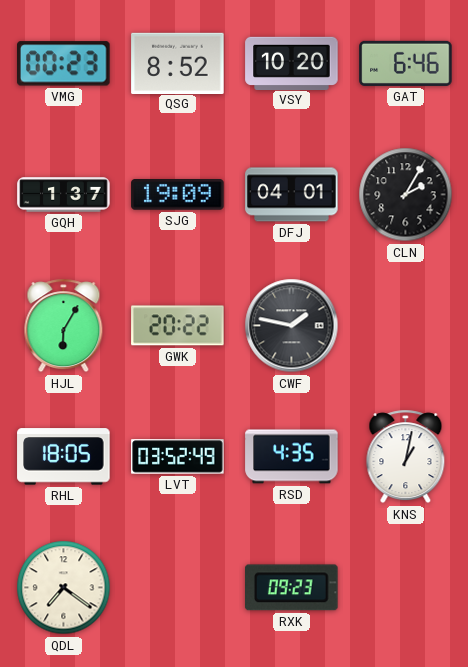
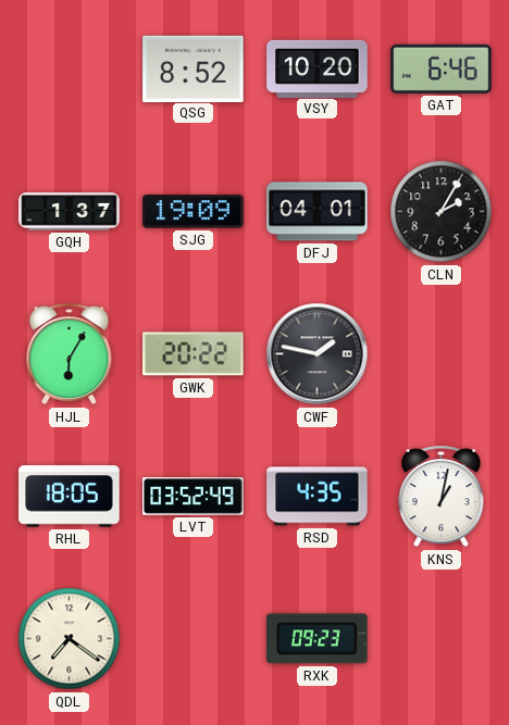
VMG: 00:23 -> none (64, 64)
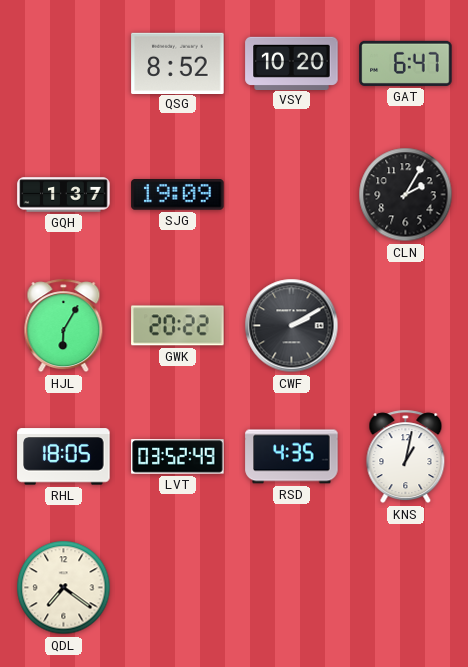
GAT: 6:46 -> 6:47 (406, 63)
DFJ: 04:01 -> none (318, 212)
CWF: 1:47 -> 2:10 (292, 326)
RXK: 09:23 -> none (318, 639)
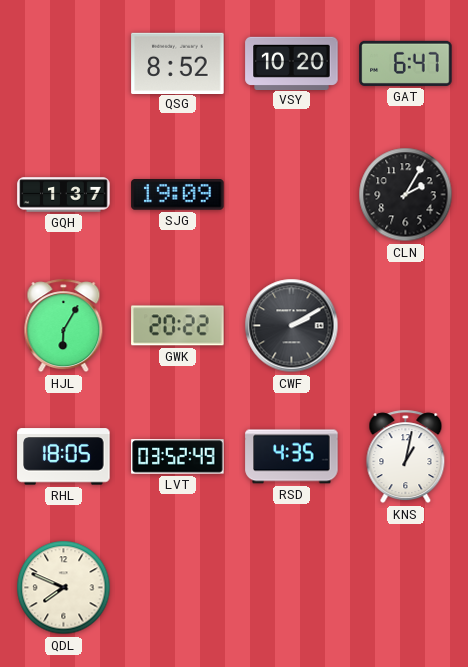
QDL: 7:21 -> 7:49 (64, 588)
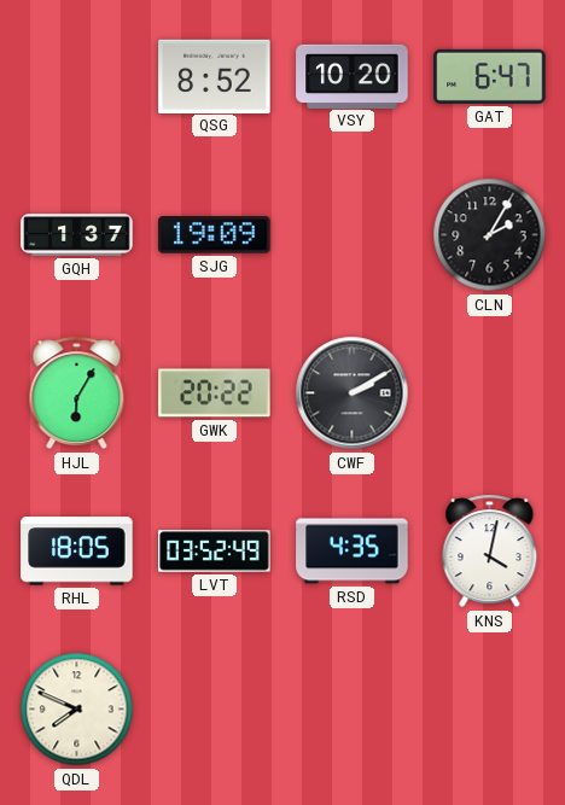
KNS: 1:02 -> 4:02 (490, 552)
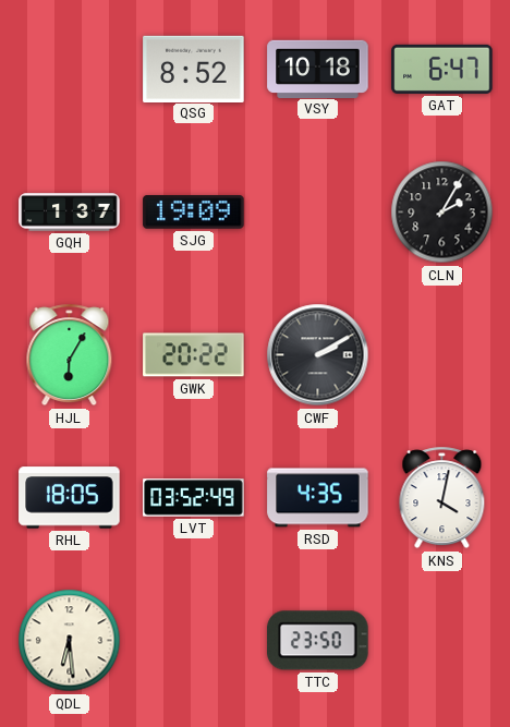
VSY: 10:20 -> 10:18 (318, 69)
QDL: 7:49 -> 6:29 (70, 641)
TTC: none -> 23:50 (318, 641)
